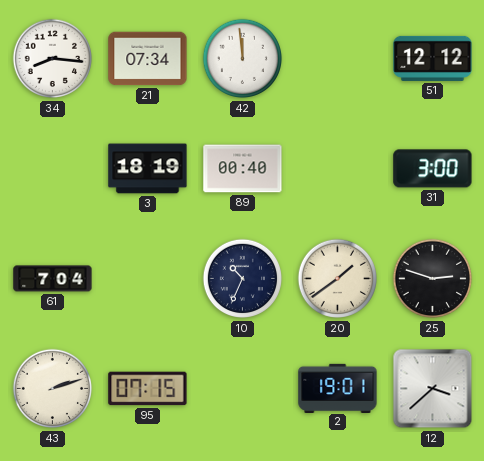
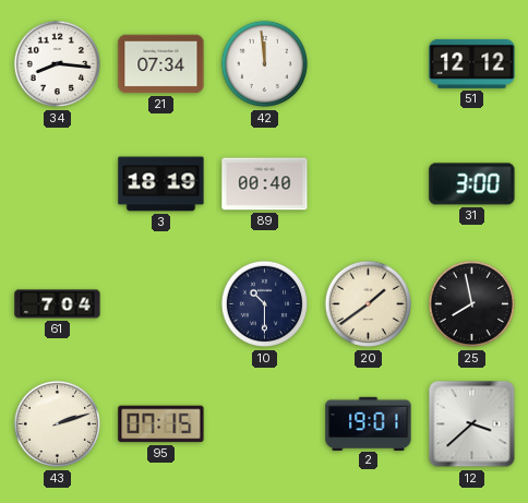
10: 10:34 -> 10:30 (265, 304)
25: 2:48 -> 7:58 (472, 304)
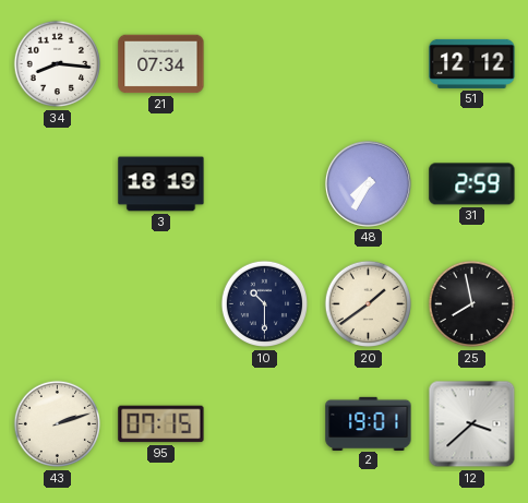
42: 11:59 -> none (265, 64)
89: 00:40 -> none (265, 184)
48: none -> 7:35 (368, 183)
31: 3:00 -> 2:59 (472, 184)
61: 7:04 -> none (58, 304)
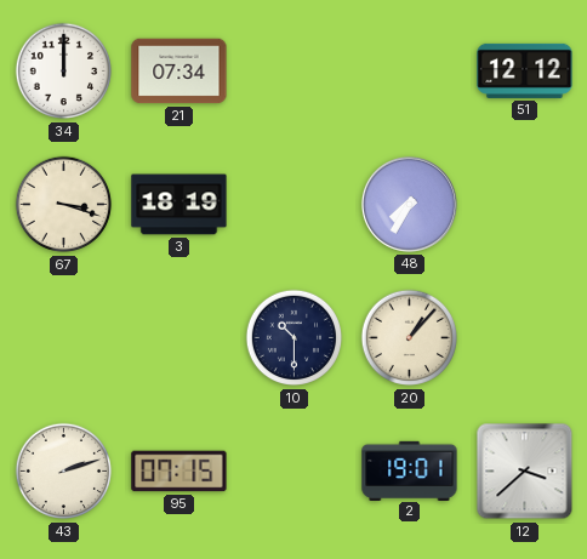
34: 8:16 -> 12:00 (64, 72)
67: none -> 3:18 (64, 205)
31: 2:59 -> none (472, 184)
20: 1:39 -> 1:07 (410, 338)
25: 7:58 -> none (472, 304)
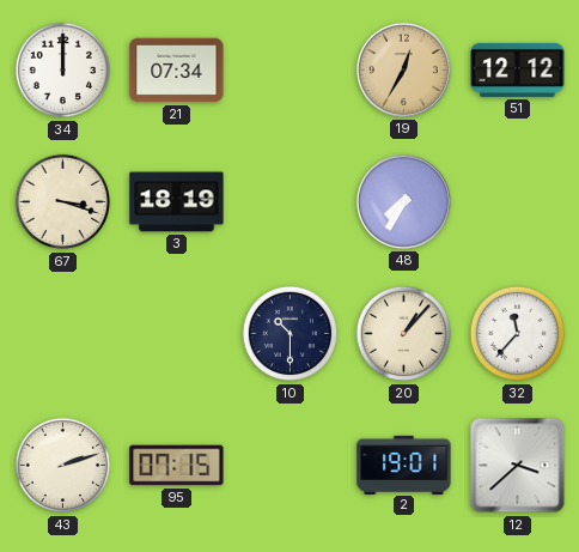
19: none -> 12:35 (403, 69)
32: none -> 11:37 (518, 334)
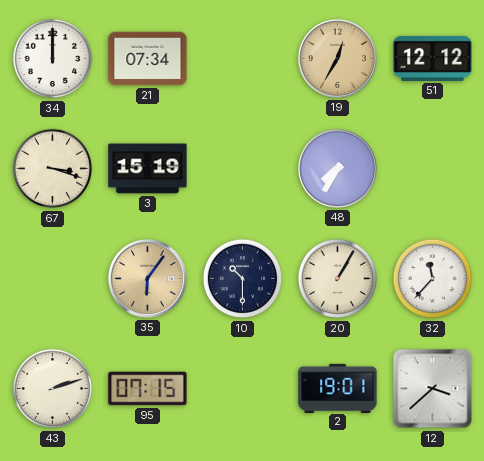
3: 18:19 -> 15:19 (148, 169)
35: none -> 6:06 (147, 278)
20: 1:07 -> 1:05 (338, 279)
